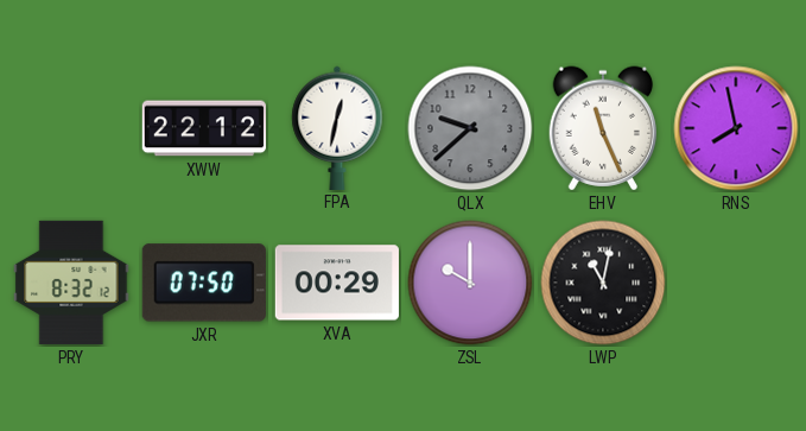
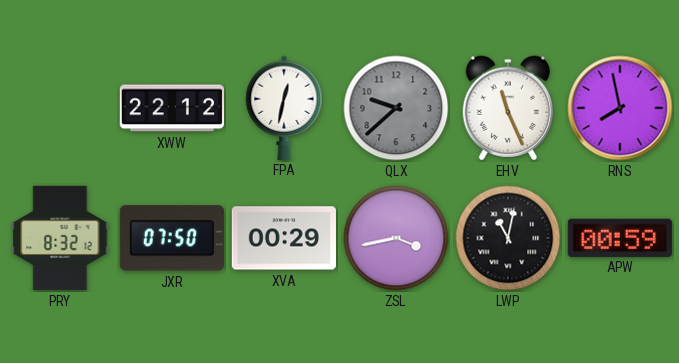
ZSL: 10:00 -> 3:43 (396, 238)
APW: none -> 00:59 (620, 237)
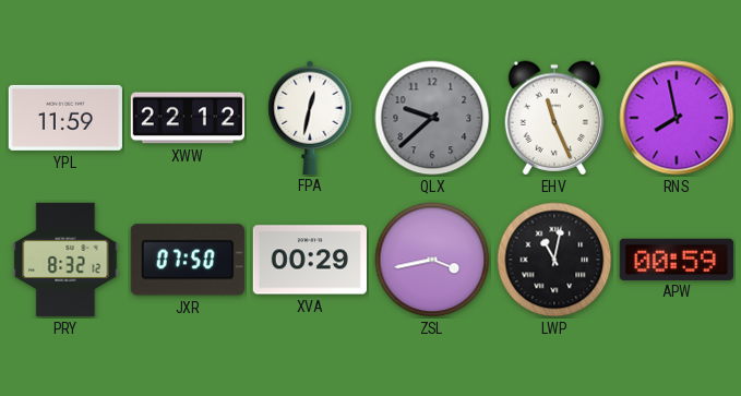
YPL: none -> 11:59 (65, 118)
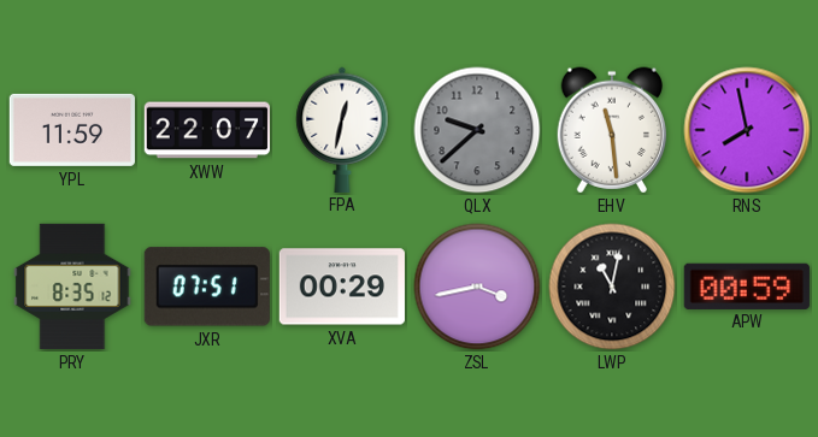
XWW: 22:12 -> 22:07 (207, 130)
EHV: 11:26 -> 11:29 (612, 130)
PRY: 8:32 -> 8:35 (72, 287)
JXR: 07:50 -> 07:51 (207, 287)
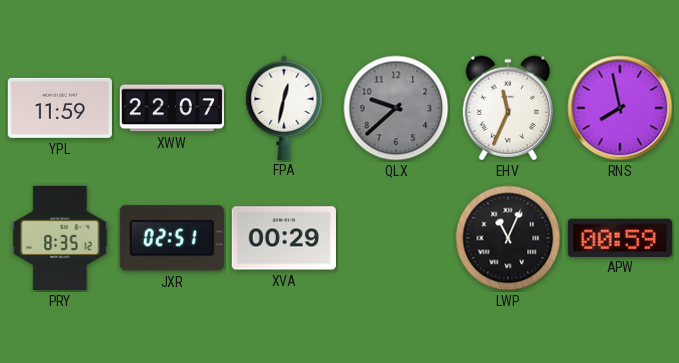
EHV: 11:29 -> 11:34 (508, 108)
JXR: 07:51 -> 02:51 (172, 238)
ZSL: 3:43 -> none (477, 287)
LWP: 11:02 -> 11:04 (508, 238)
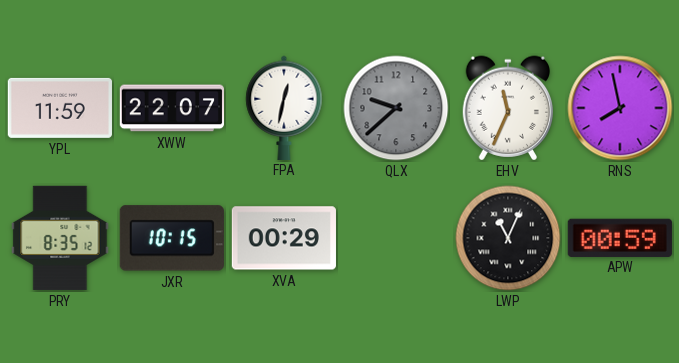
JXR: 02:51 -> 10:15 (172, 238)
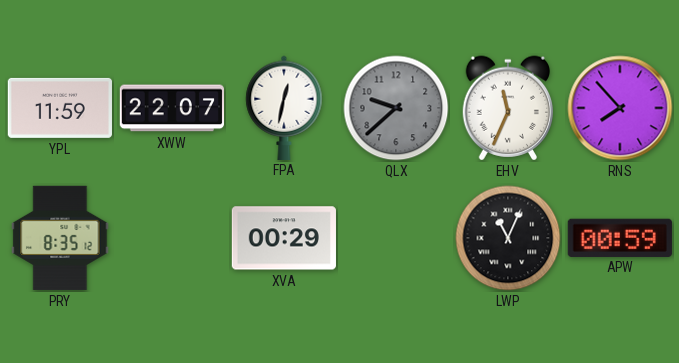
RNS: 7:58 -> 7:53 (620, 108)
JXR: 10:15 -> none (172, 238)
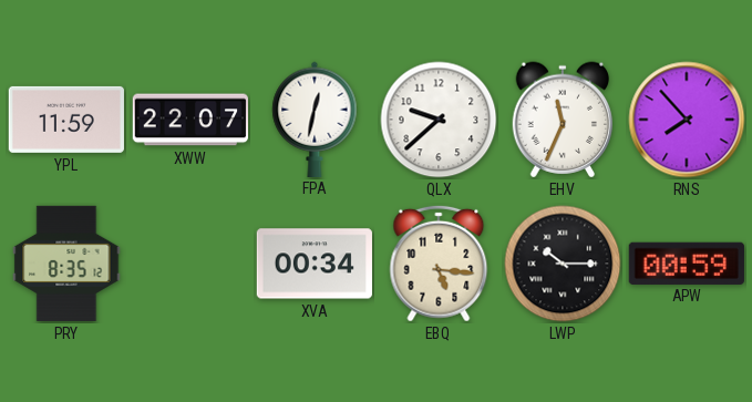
QLX dial: grey -> white (439, 120)
XVA: 00:29 -> 00:34 (315, 264)
EBQ: none -> 5:16 (439, 264)
LWP: 11:04 -> 10:15 (563, 264)
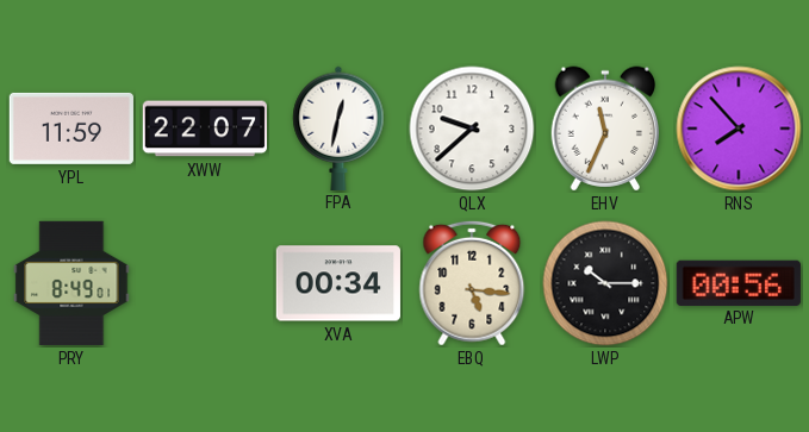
PRY: 8:35 -> 8:49 (71, 283)
APW: 00:59 -> 00:56 (739, 282)
